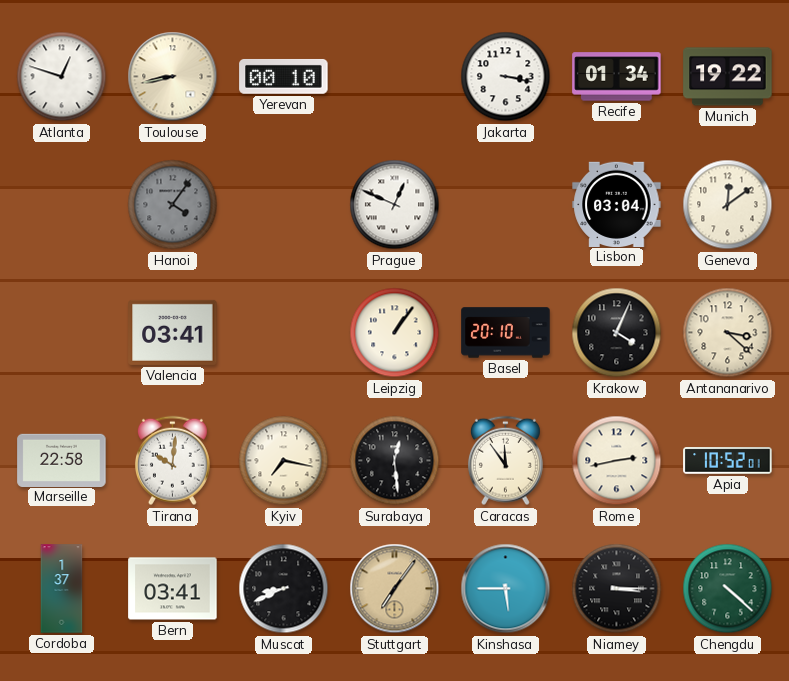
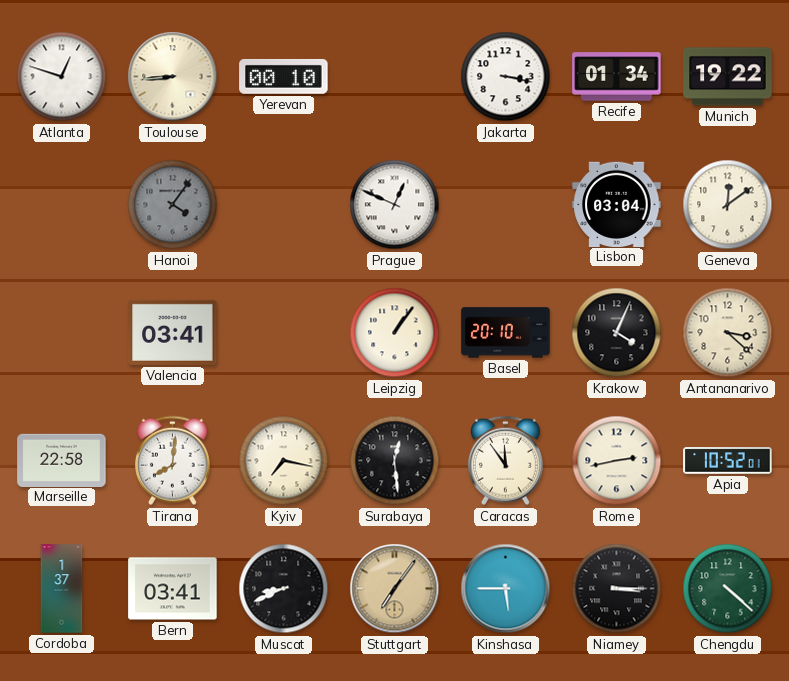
Toulouse: 8:43 -> 8:44 (173, 77)
Tirana: 10:01 -> 8:01 (172, 461)
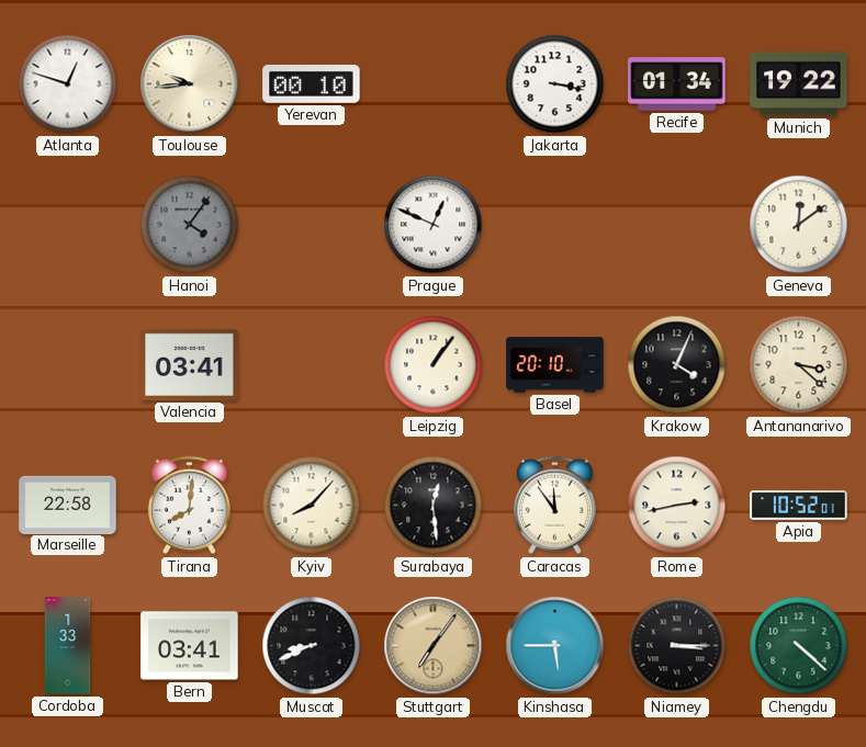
Toulouse: 8:44 -> 9:44 (190, 84)
Lisbon: 03:04 -> none (617, 204)
Kyiv: 7:17 -> 8:07 (312, 506)
Cordoba: 1:37 -> 1:33 (68, 646)
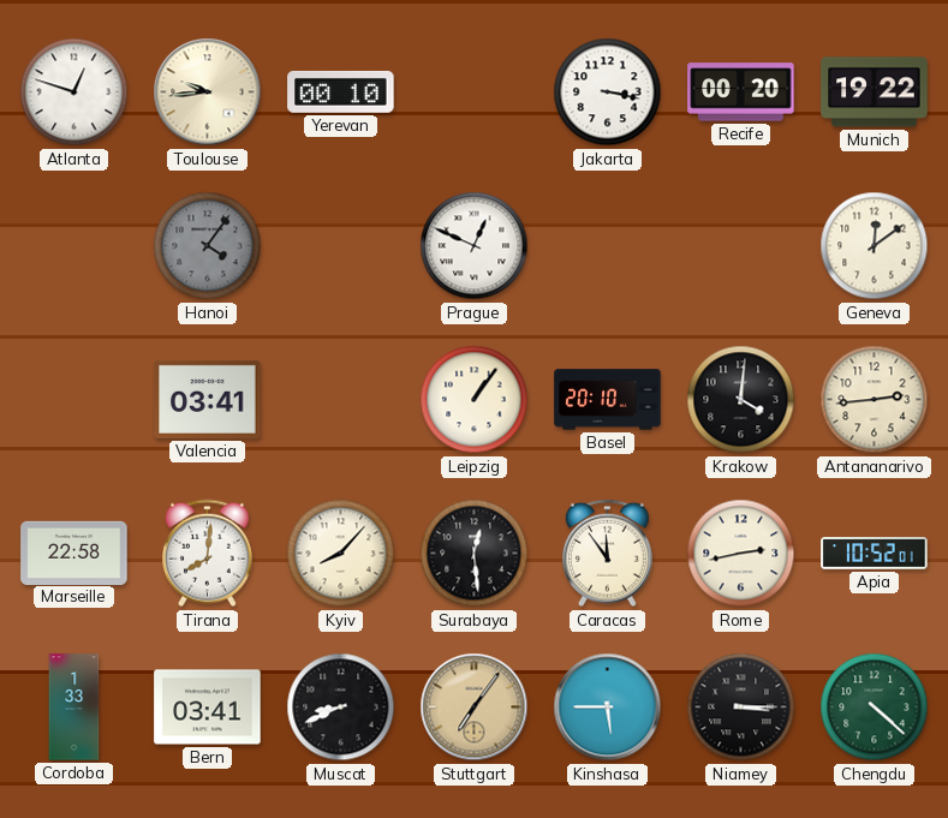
Recife: 01:34 -> 00:20 (741, 92)
Krakow: 4:04 -> 4:01 (741, 400)
Antananarivo: 3:22 -> 2:44 (875, 400)
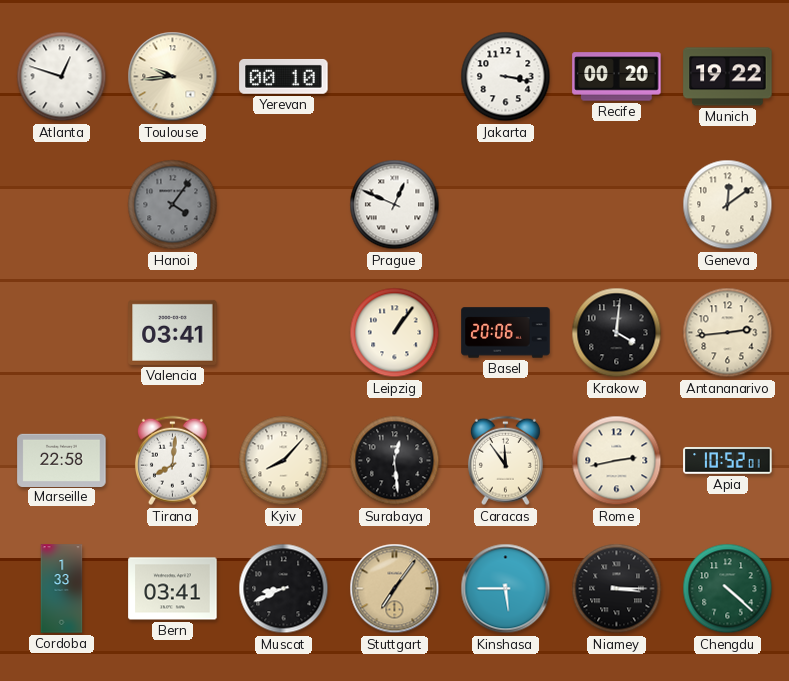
Basel: 20:10 -> 20:06 (506, 333)
